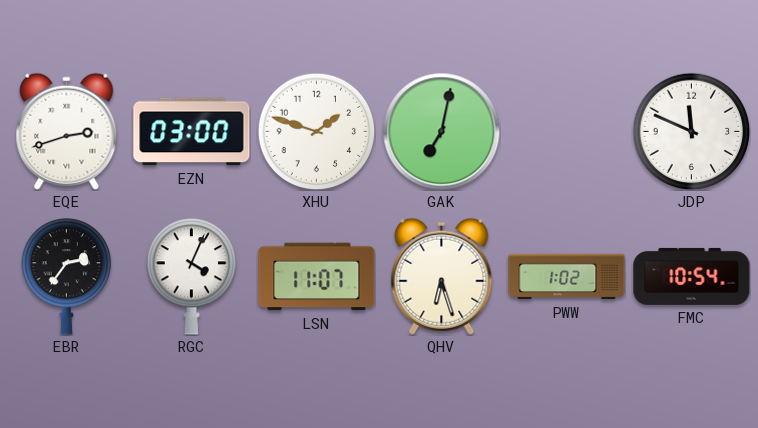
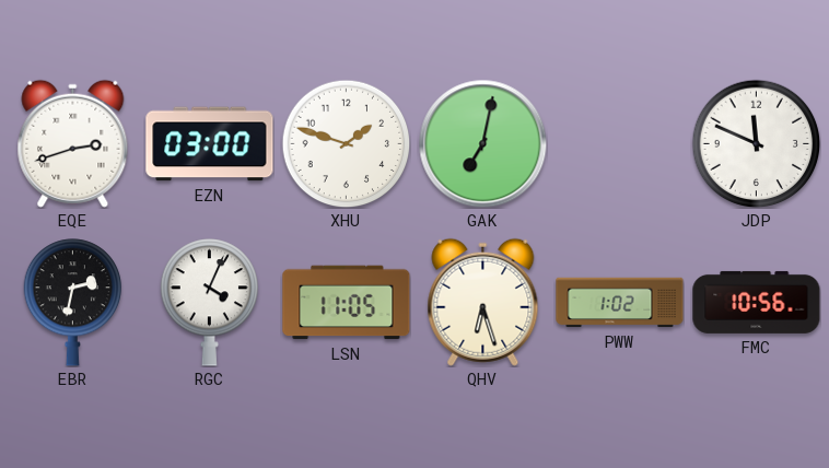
EBR: 2:36 -> 2:32 (72, 303)
LSN: 11:07 -> 11:05 (347, 303)
FMC: 10:54 -> 10:56 (757, 302)
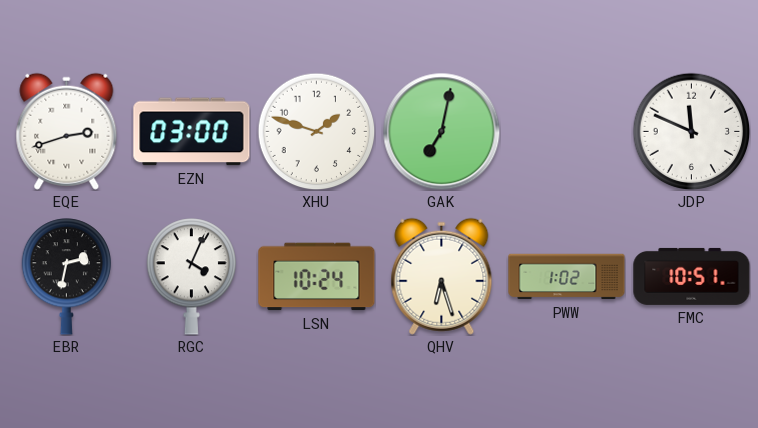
LSN: 11:05 -> 10:24 (317, 277)
FMC: 10:56 -> 10:51 (692, 276)
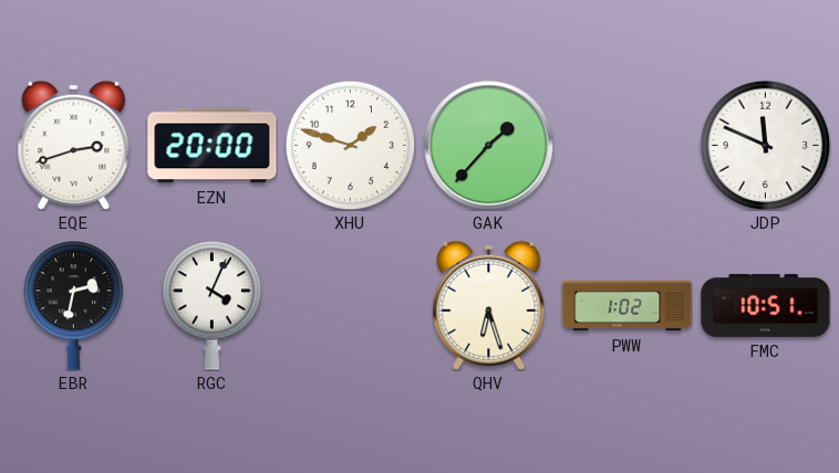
EZN: 03:00 -> 20:00 (213, 146)
GAK: 7:02 -> 1:37 (488, 145)
LSN: 10:24 -> none (317, 277)
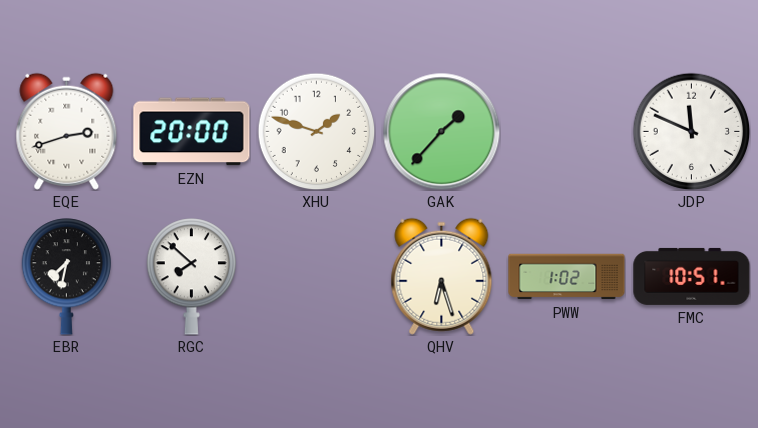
EBR: 2:32 -> 7:32 (66, 277)
RGC: 4:04 -> 7:52 (191, 277)
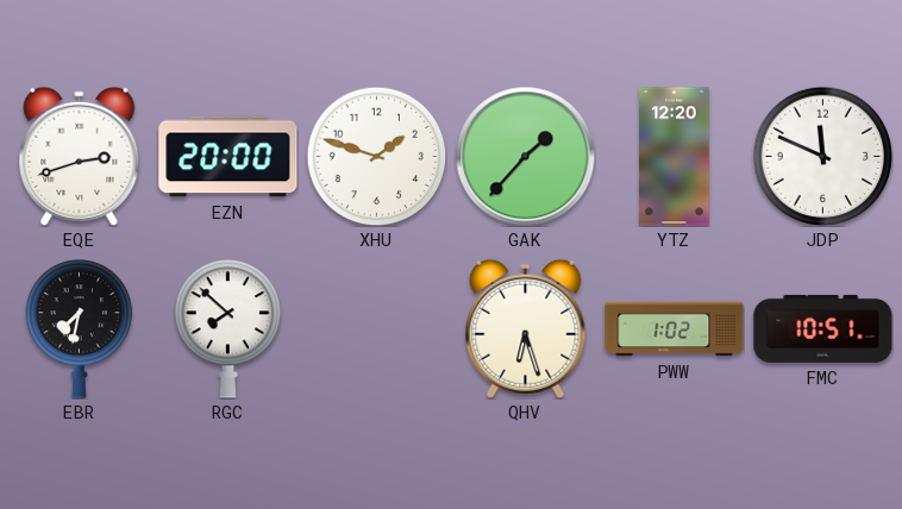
YTZ: none -> 12:20 (675, 157)
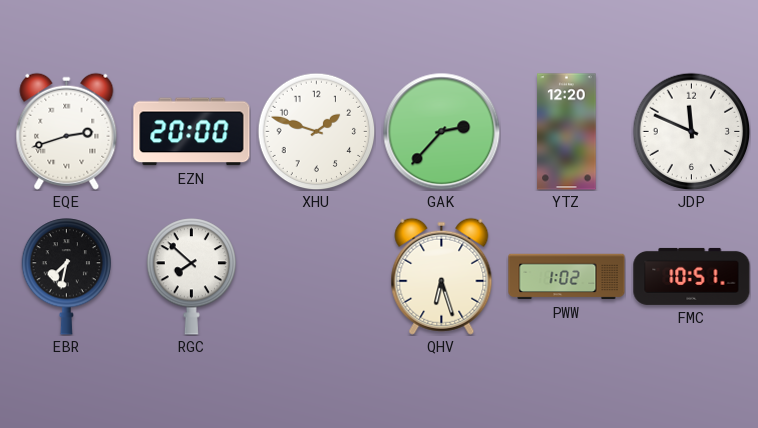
GAK: 1:37 -> 2:37 (441, 131)
